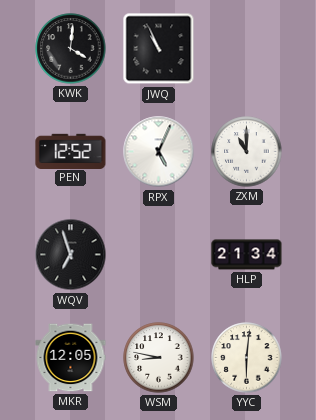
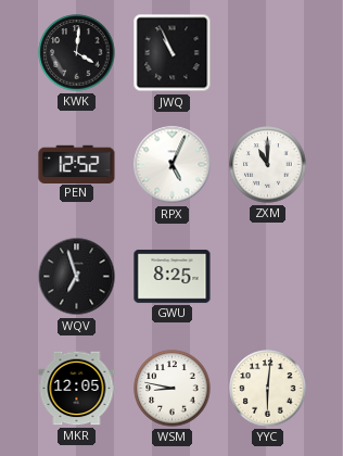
GWU: none -> 8:25 (173, 277)
HLP: 21:34 -> none (247, 255)
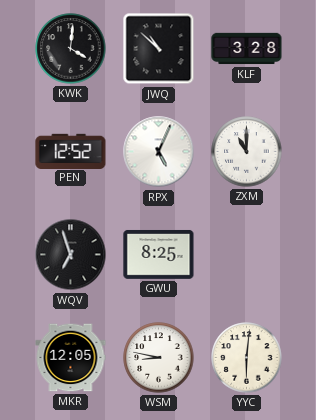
JWQ: 10:56 -> 10:52 (159, 49)
KLF: none -> 3:28 (247, 49)
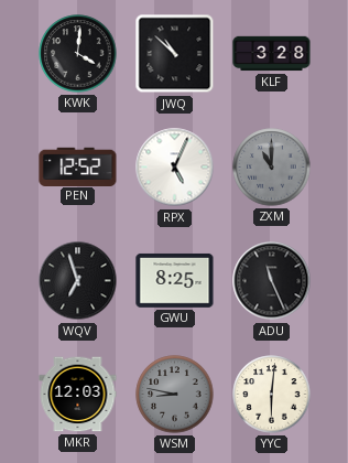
ZXM dial: white -> grey (272, 168)
ADU: none -> 11:26 (272, 281)
MKR: 12:05 -> 12:03 (78, 395)
WSM dial: white -> grey (175, 395)
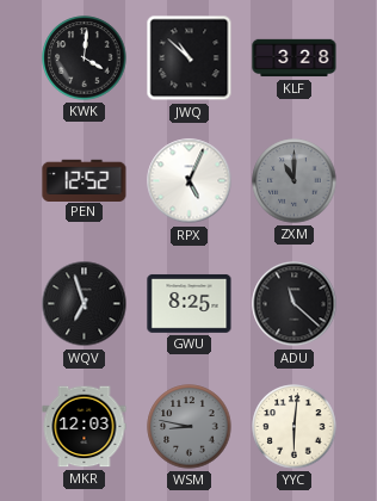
ADU: 11:26 -> 11:22 (295, 304)
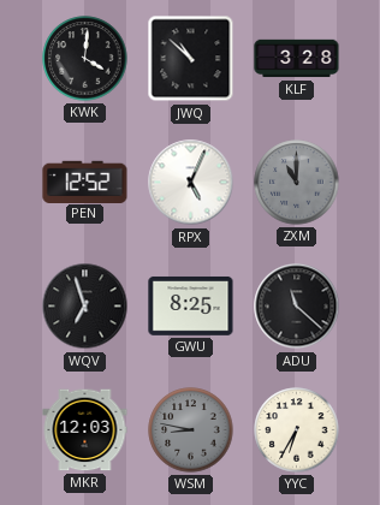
YYC: 6:01 -> 6:35 (297, 430)
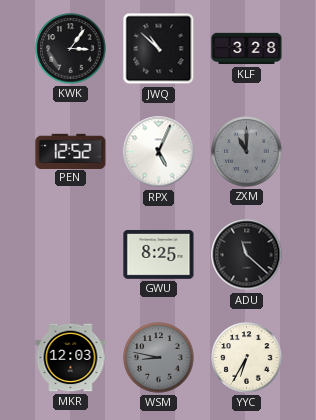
KWK: 4:01 -> 3:06 (71, 49)
WQV: 6:57 -> none (85, 307)
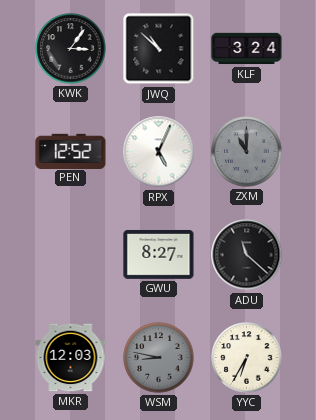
KLF: 3:28 -> 3:24 (247, 49)
GWU: 8:25 -> 8:27 (159, 255)
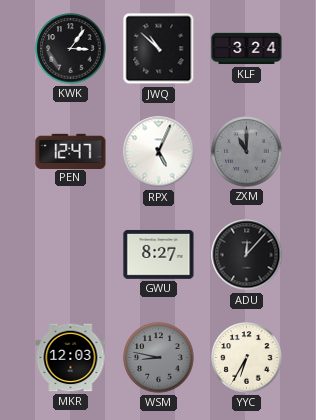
PEN: 12:52 -> 12:47 (71, 151)
ADU: 11:22 -> 12:07 (247, 255)
